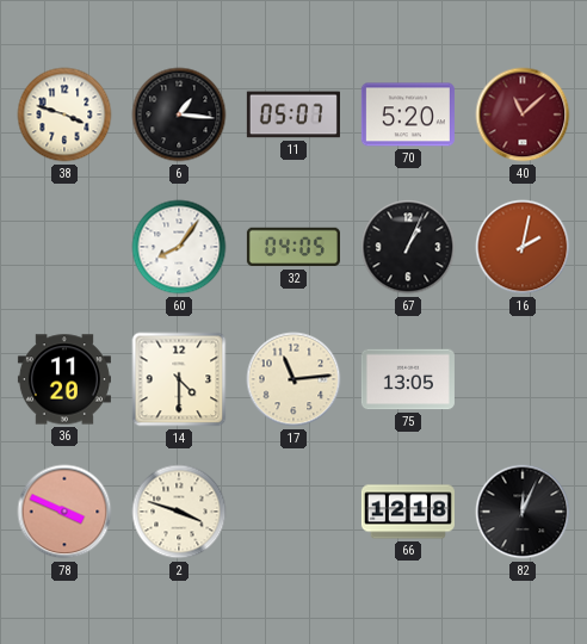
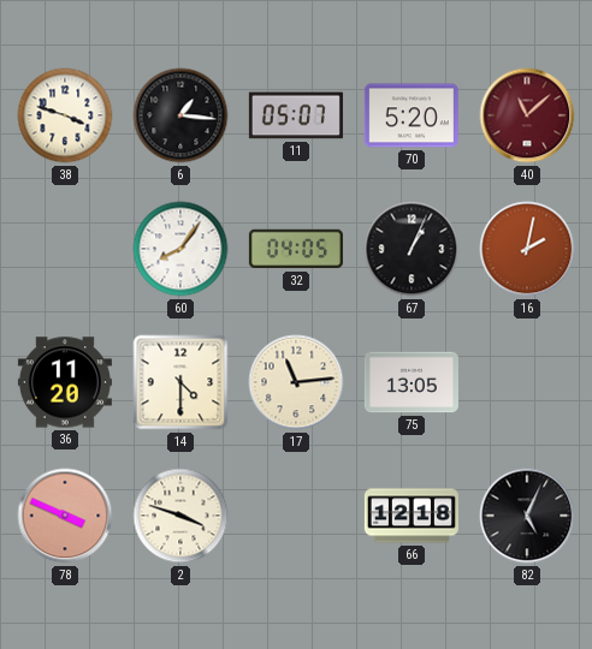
82: 12:04 -> 5:04 (527, 516)
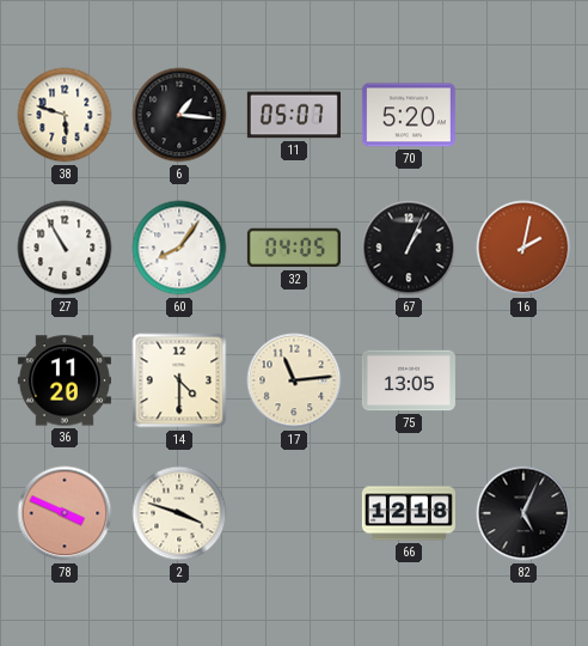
38: 3:48 -> 5:48 (65, 115)
40: 11:08 -> none (527, 115)
27: none -> 10:55 (65, 248)
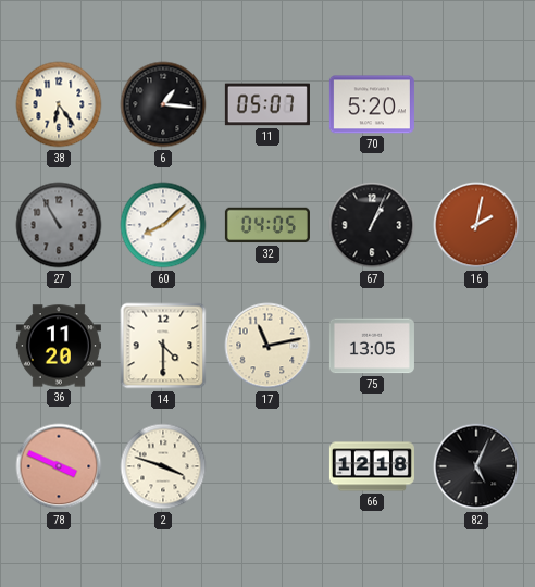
38: 5:48 -> 6:24 (59, 104)
27 dial: white -> grey (59, 225)
60: 8:06 -> 8:08 (163, 225)
17: 11:14 -> 11:13 (267, 346)
